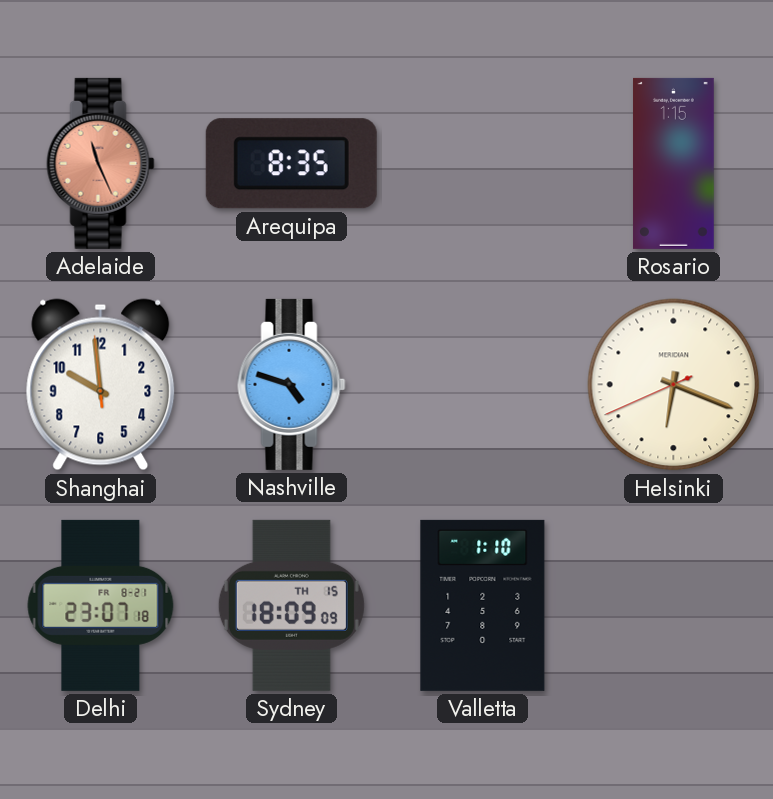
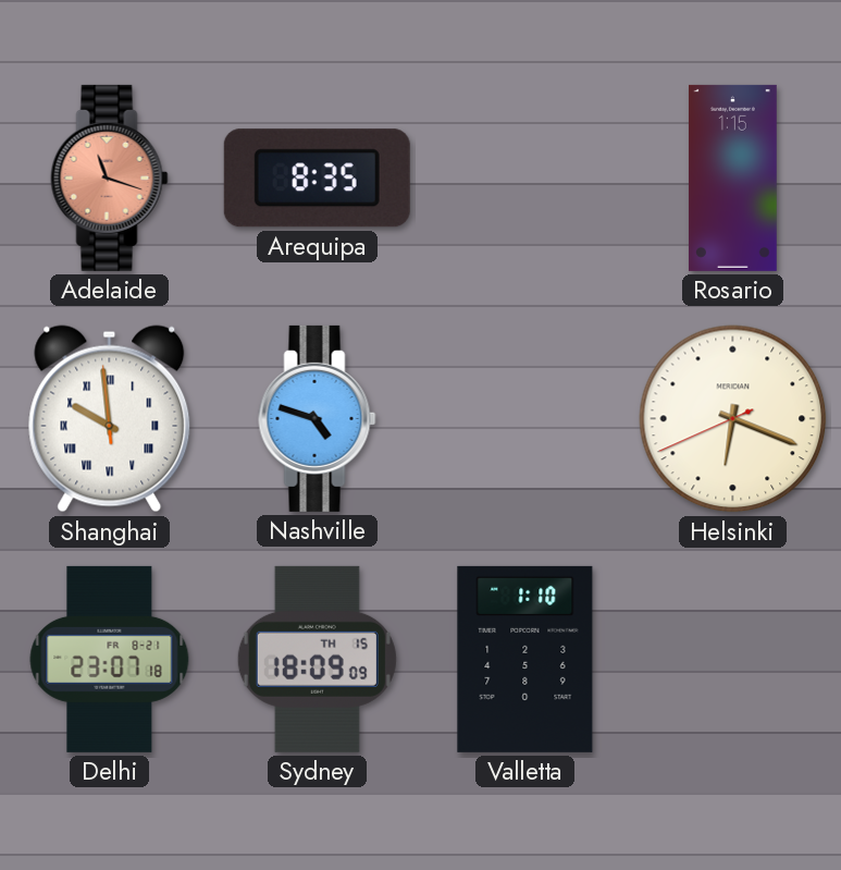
Adelaide: 11:26 -> 11:18 (110, 177)
Shanghai numerals: Arabic -> Roman (110, 419)
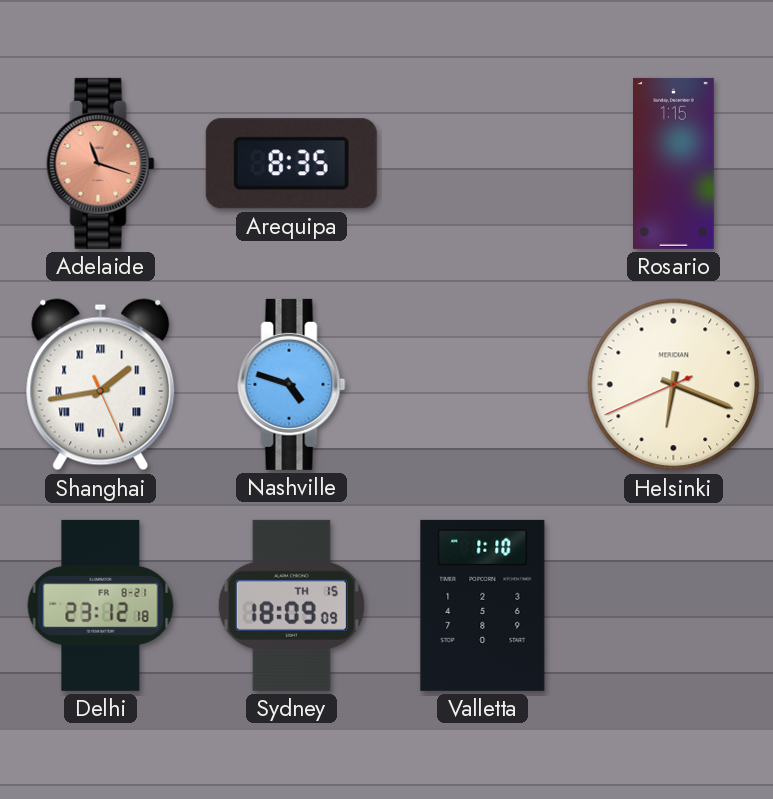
Shanghai: 9:58 -> 1:43 (101, 385)
Delhi: 23:07 -> 23:12 (101, 605)
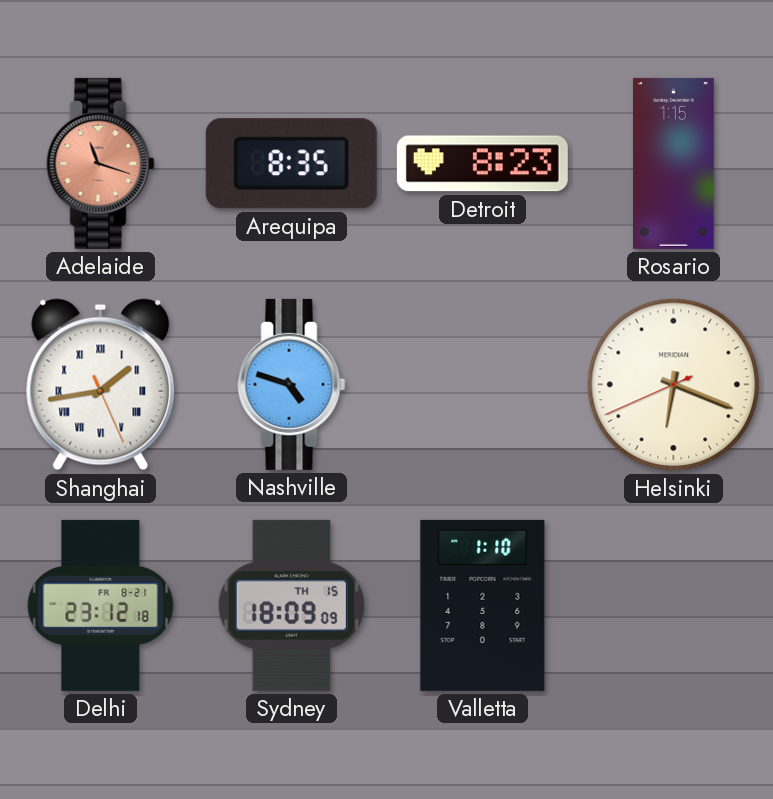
Detroit: none -> 8:23 (482, 164)
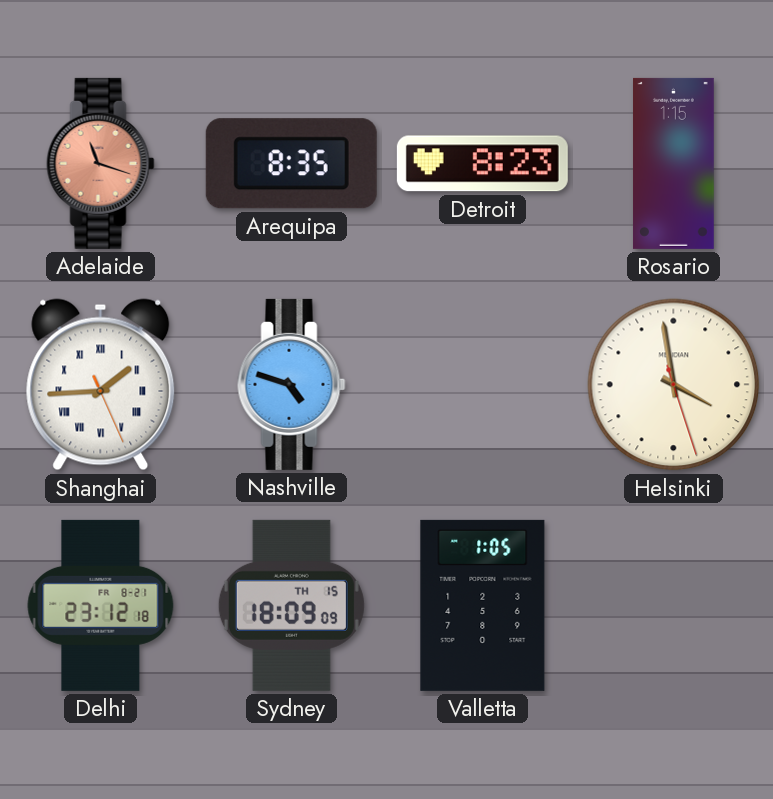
Shanghai: 1:43 -> 1:44 (101, 385)
Helsinki: 6:18 -> 3:58 (674, 385)
Valletta: 1:10 -> 1:05 (483, 605)
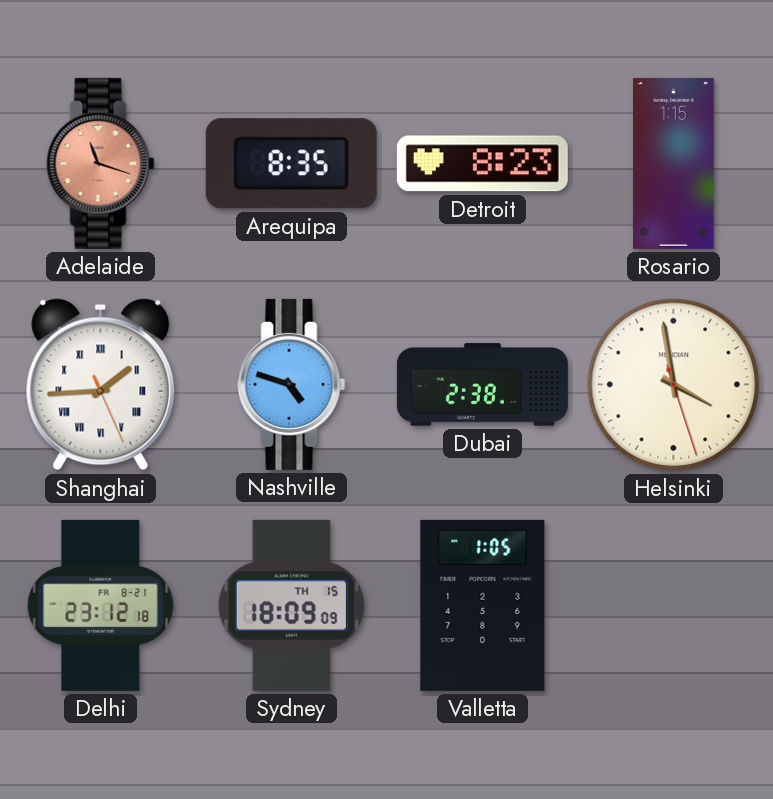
Dubai: none -> 2:38 (482, 385)
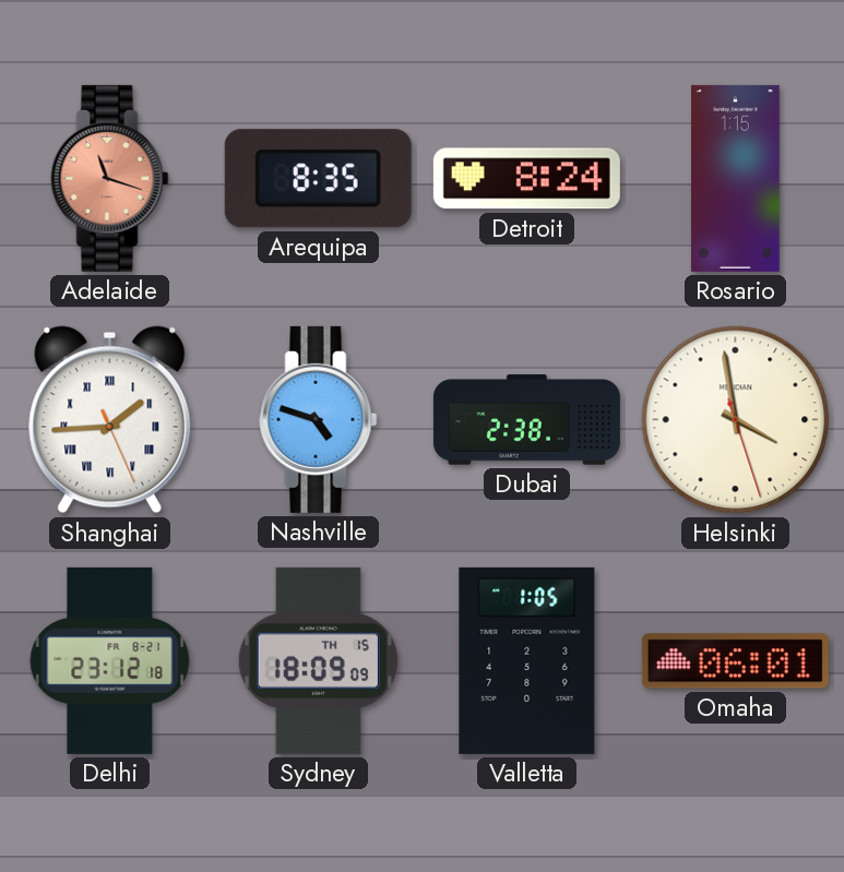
Detroit: 8:23 -> 8:24 (526, 179)
Omaha: none -> 06:01 (735, 661)
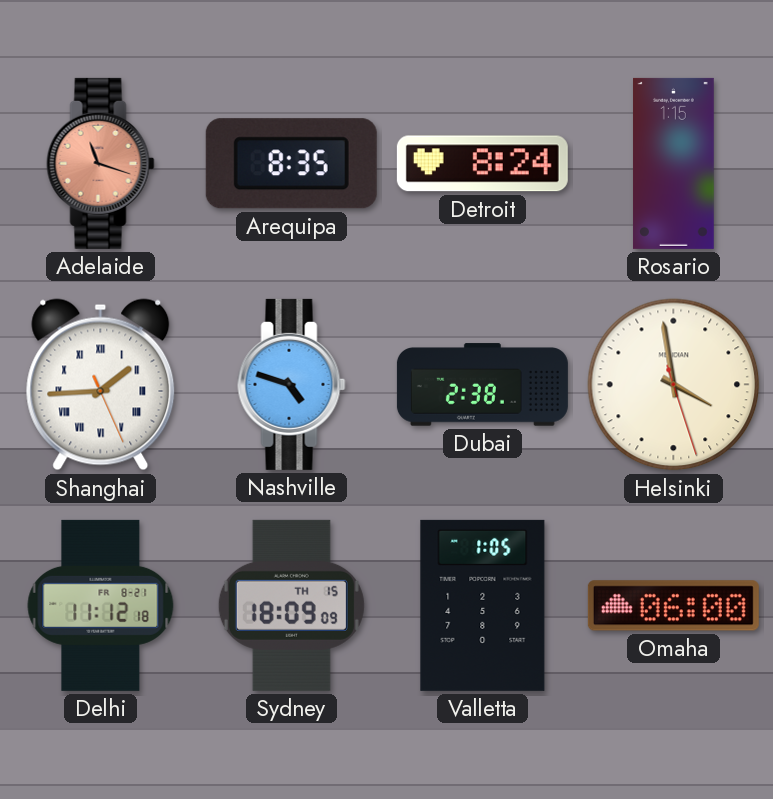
Delhi: 23:12 -> 11:12 (101, 605)
Omaha: 06:01 -> 06:00 (673, 606)
